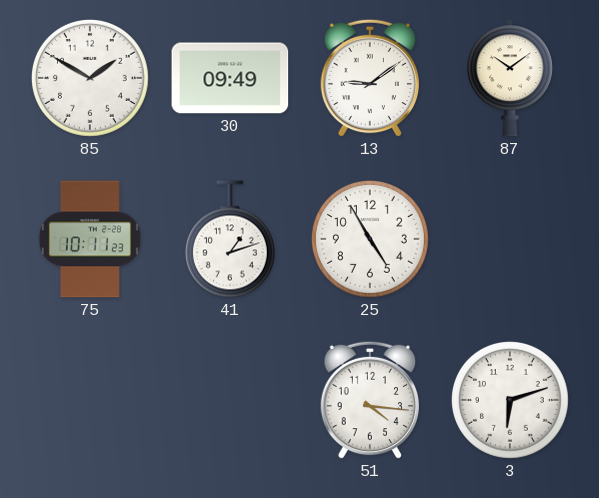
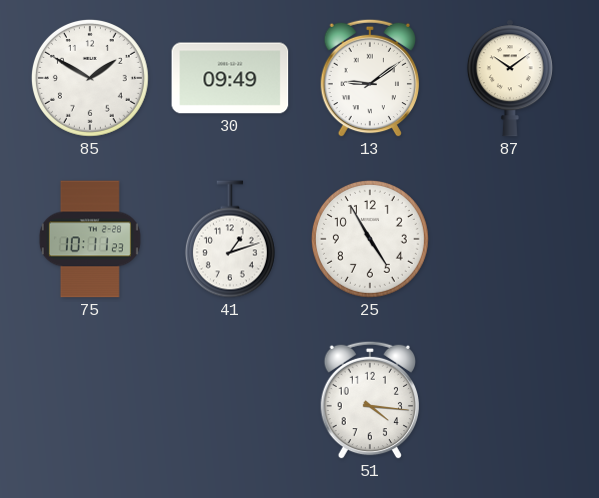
3: 6:12 -> none (510, 400)
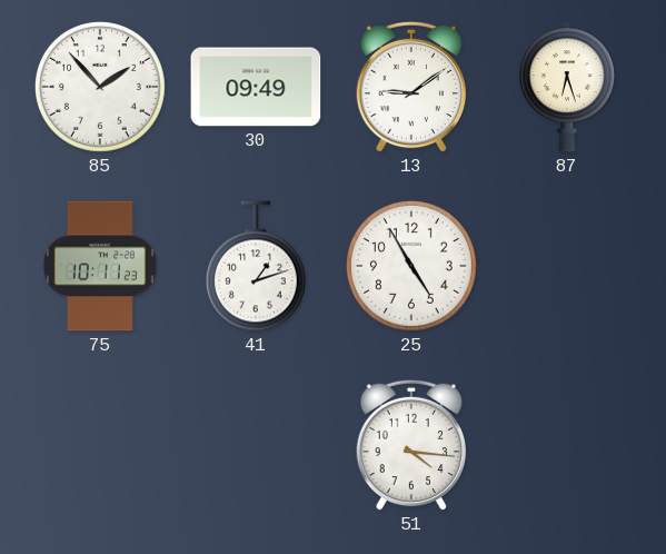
85: 1:50 -> 1:53 (100, 87)
87: 10:09 -> 6:27 (567, 87)
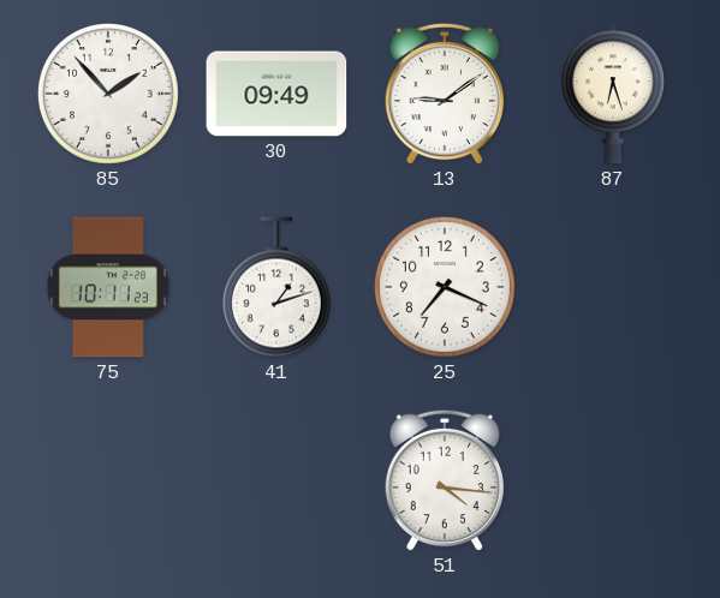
25: 4:55 -> 7:19 (445, 287)
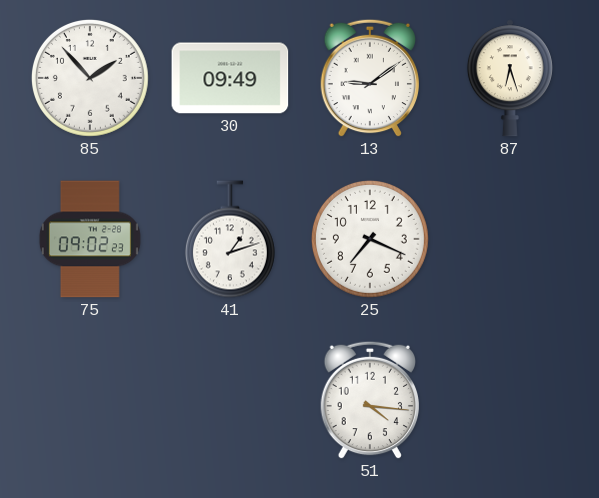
75: 10:11 -> 09:02 (90, 239)
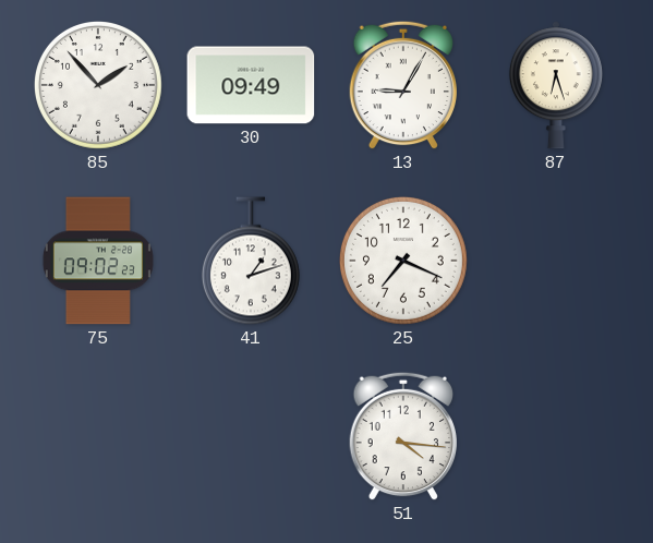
13: 9:09 -> 9:05 (402, 85)
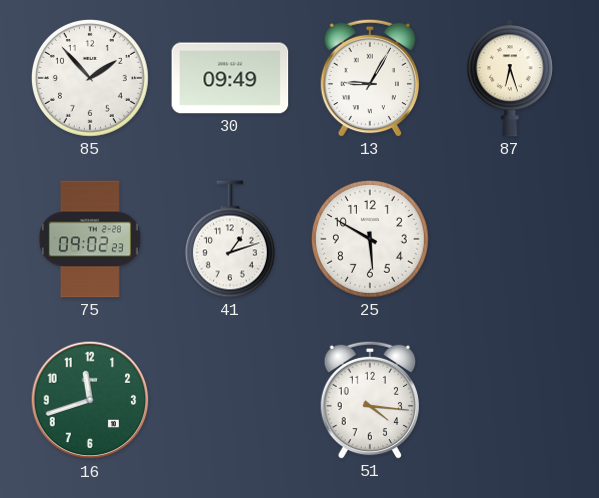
25: 7:19 -> 5:50 (370, 239)
16: none -> 11:42 (90, 400)
